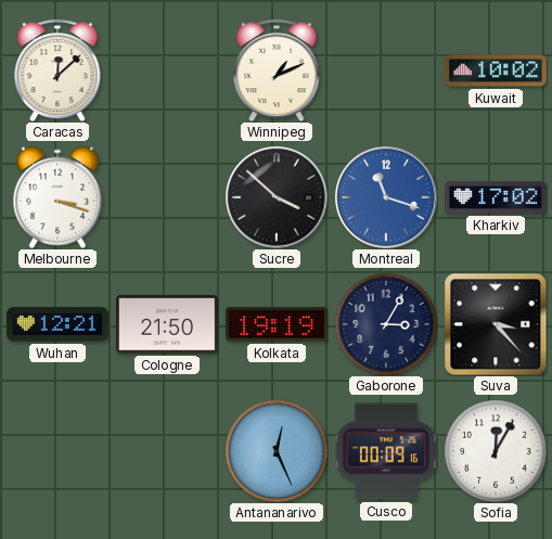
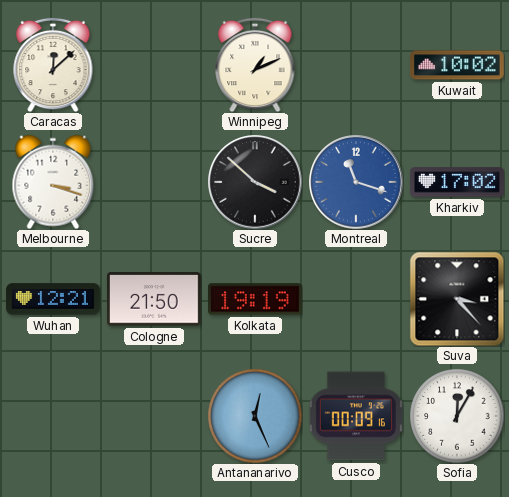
Gaborone: 3:05 -> none (386, 324)
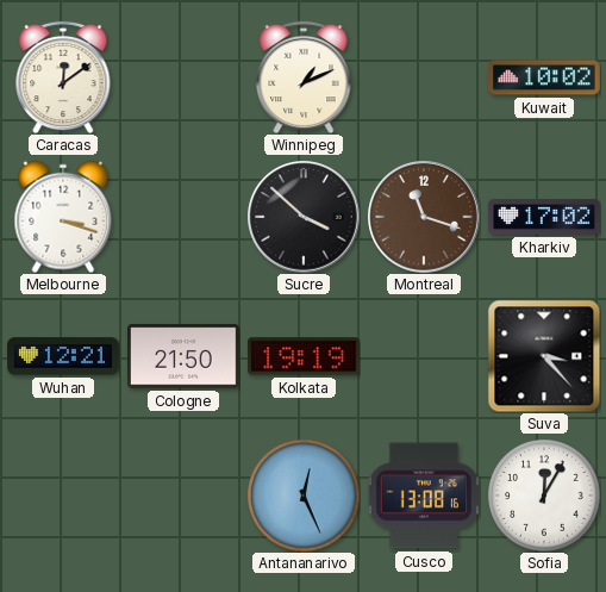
Caracas: 12:08 -> 12:09 (63, 77)
Montreal dial: blue -> brown (424, 217)
Cusco: 00:09 -> 13:08 (424, 496)
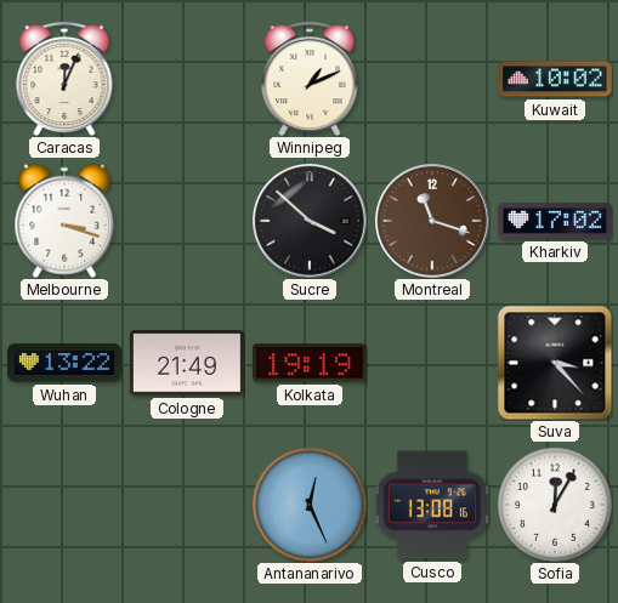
Caracas: 12:09 -> 12:04 (64, 79)
Wuhan: 12:21 -> 13:22 (64, 363)
Cologne: 21:50 -> 21:49 (188, 363)
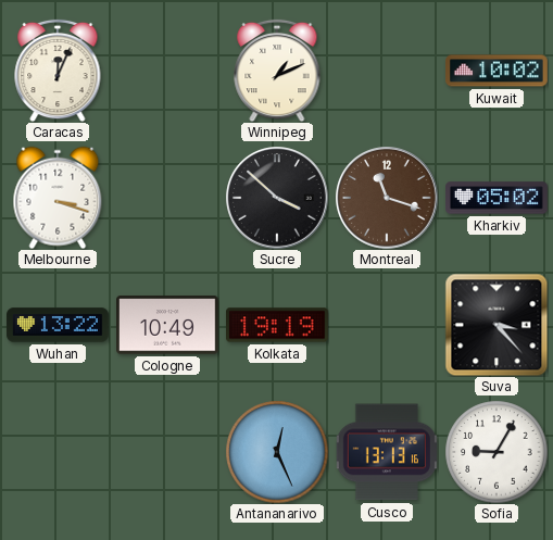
Kharkiv: 17:02 -> 05:02 (497, 198)
Cologne: 21:49 -> 10:49 (168, 325)
Cusco: 13:08 -> 13:13 (387, 452)
Sofia: 12:05 -> 9:05 (497, 452)
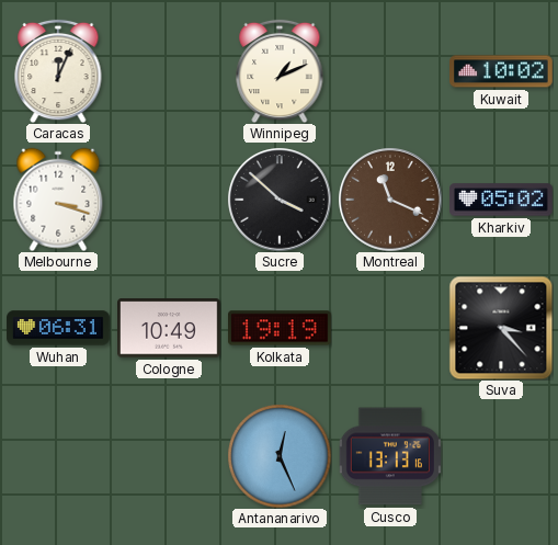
Montreal: 11:18 -> 11:19 (390, 200)
Wuhan: 13:22 -> 06:31 (58, 328)
Sofia: 9:05 -> none (497, 452)
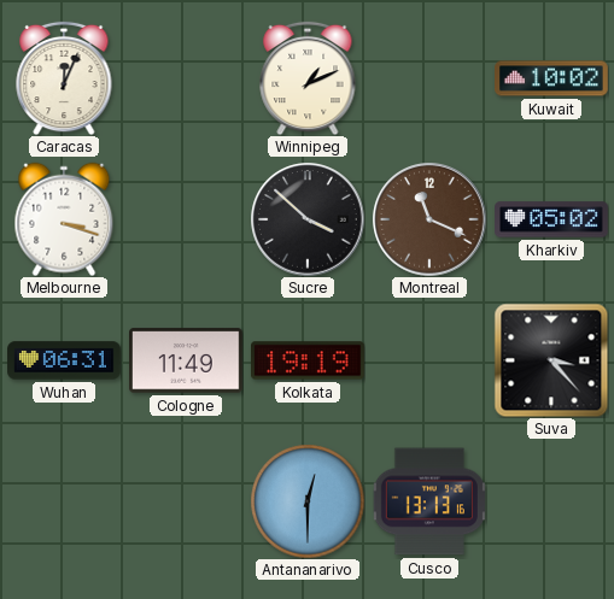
Cologne: 10:49 -> 11:49 (187, 360)
Antananarivo: 12:26 -> 12:30 (308, 501)
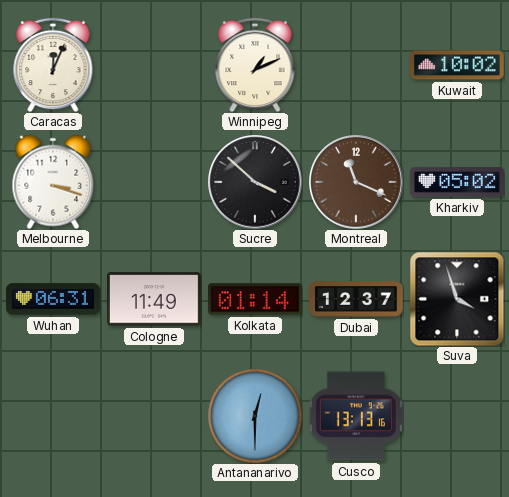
Kolkata: 19:19 -> 01:14 (256, 299)
Dubai: none -> 12:37 (356, 299)
Suva: 3:23 -> 3:57 (457, 299)
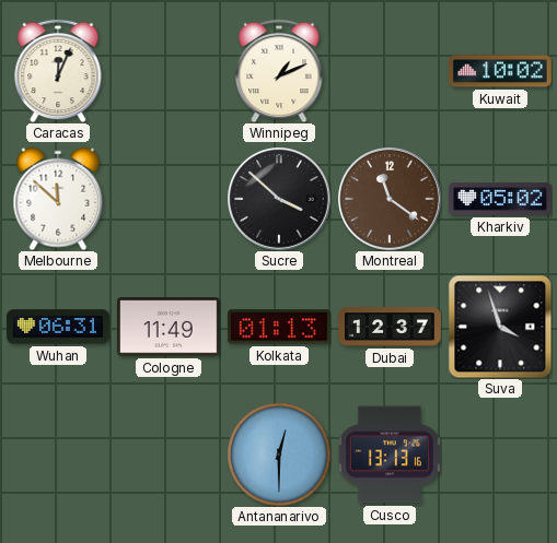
Melbourne: 3:18 -> 11:52 (58, 199)
Montreal: 11:19 -> 11:21 (390, 199)
Kolkata: 01:14 -> 01:13 (280, 327)
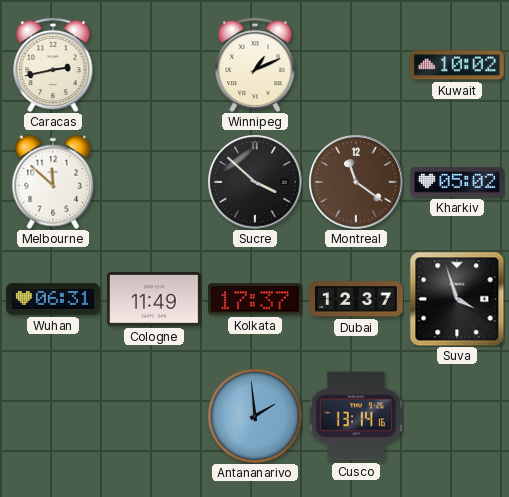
Caracas: 12:04 -> 2:43 (53, 65)
Kolkata: 01:13 -> 17:37 (256, 299)
Antananarivo: 12:30 -> 1:59 (255, 416)
Cusco: 13:13 -> 13:14 (356, 416)
